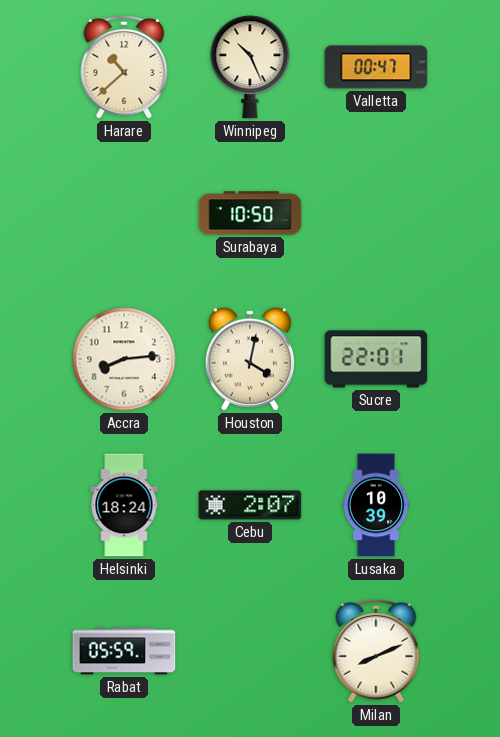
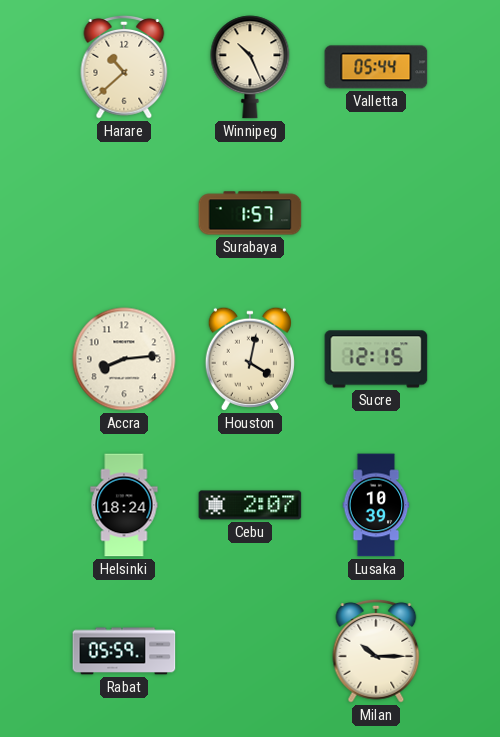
Valletta: 00:47 -> 05:44 (376, 67)
Surabaya: 10:50 -> 1:57 (250, 213)
Sucre: 22:01 -> 12:15 (376, 359)
Milan: 8:11 -> 10:15 (376, 651)
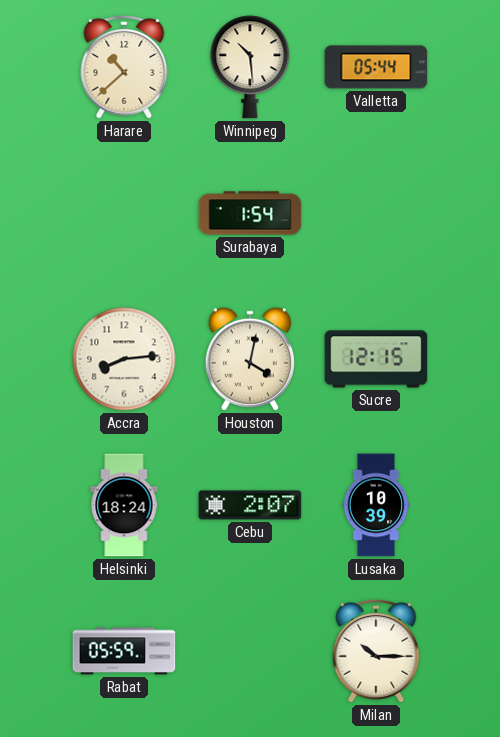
Winnipeg: 10:26 -> 10:29 (250, 67)
Surabaya: 1:57 -> 1:54 (250, 213)
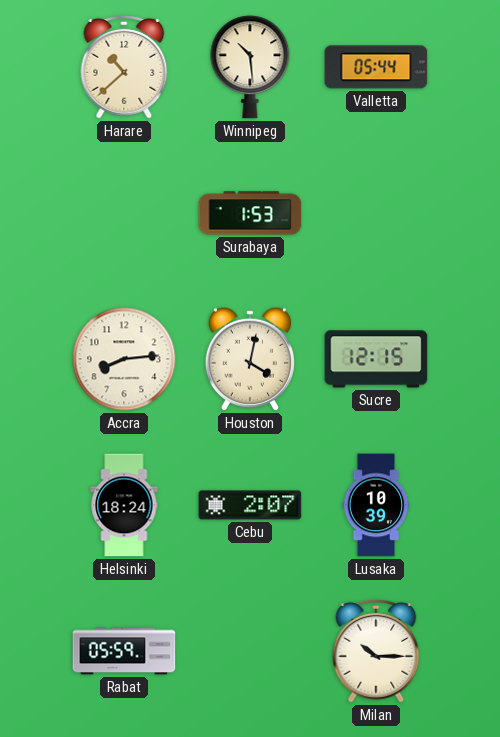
Surabaya: 1:54 -> 1:53 (250, 213)
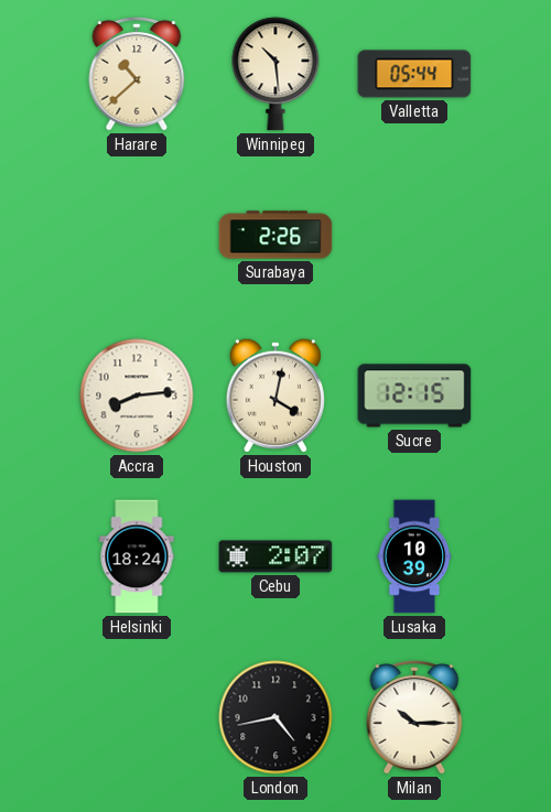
Surabaya: 1:53 -> 2:26 (275, 235)
Rabat: 05:59 -> none (124, 651)
London: none -> 4:43 (275, 717)
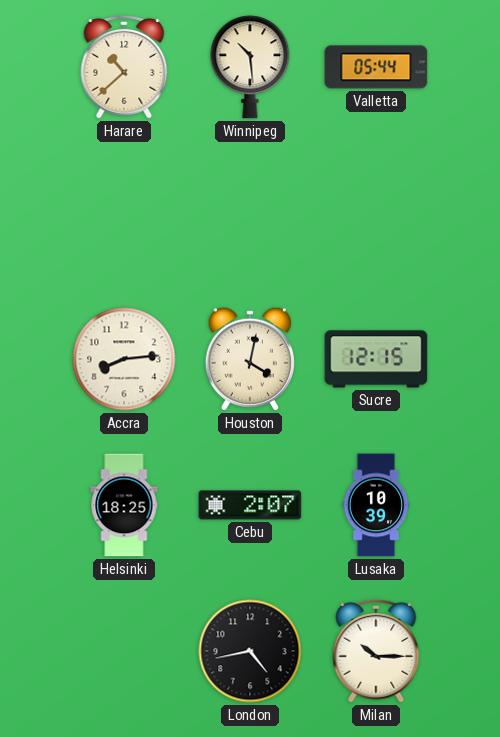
Surabaya: 2:26 -> none (275, 235)
Helsinki: 18:24 -> 18:25 (124, 505)
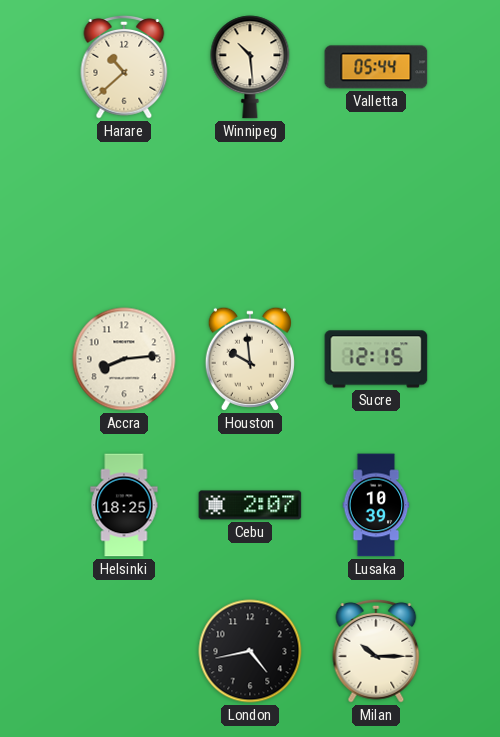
Houston: 4:02 -> 9:59 (250, 359)
